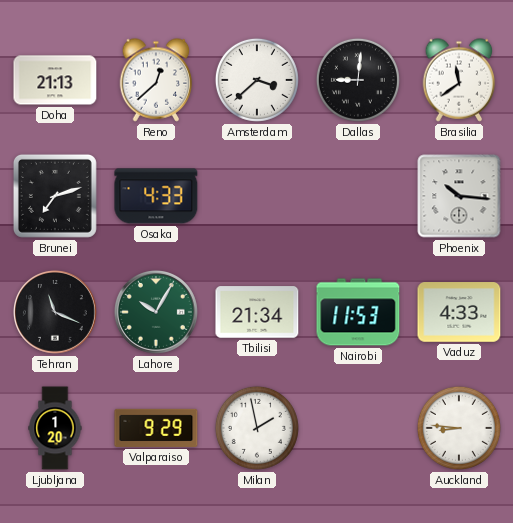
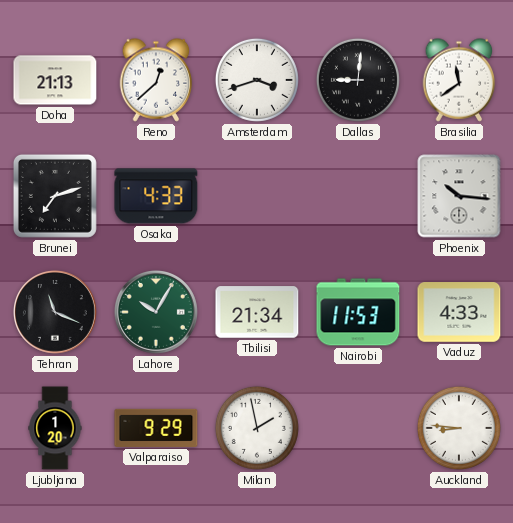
Amsterdam: 3:38 -> 3:42 (257, 80)
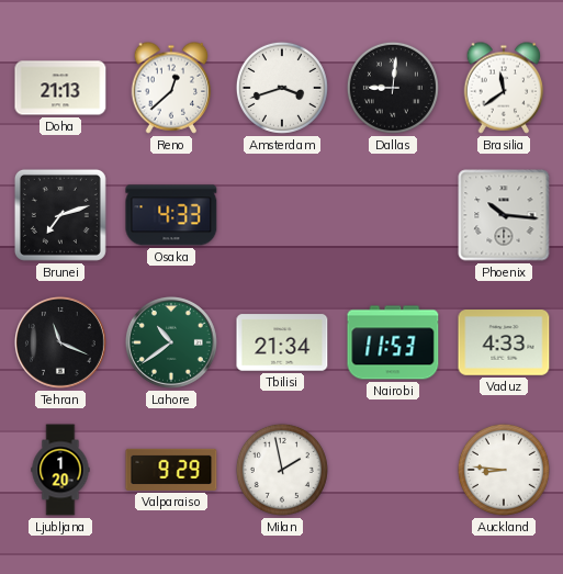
Lahore: 10:05 -> 10:39 (171, 342)
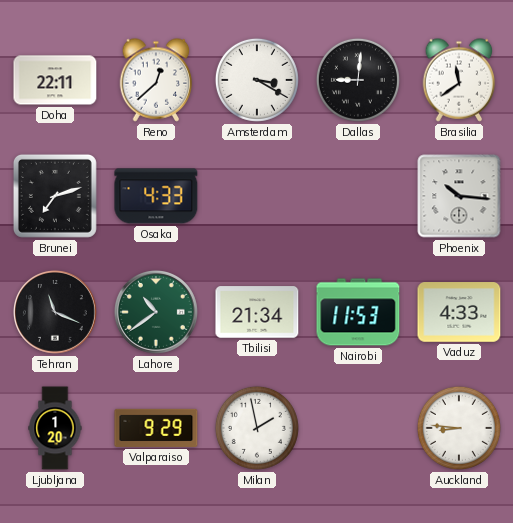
Doha: 21:13 -> 22:11 (55, 80)
Amsterdam: 3:42 -> 3:20 (257, 80)
